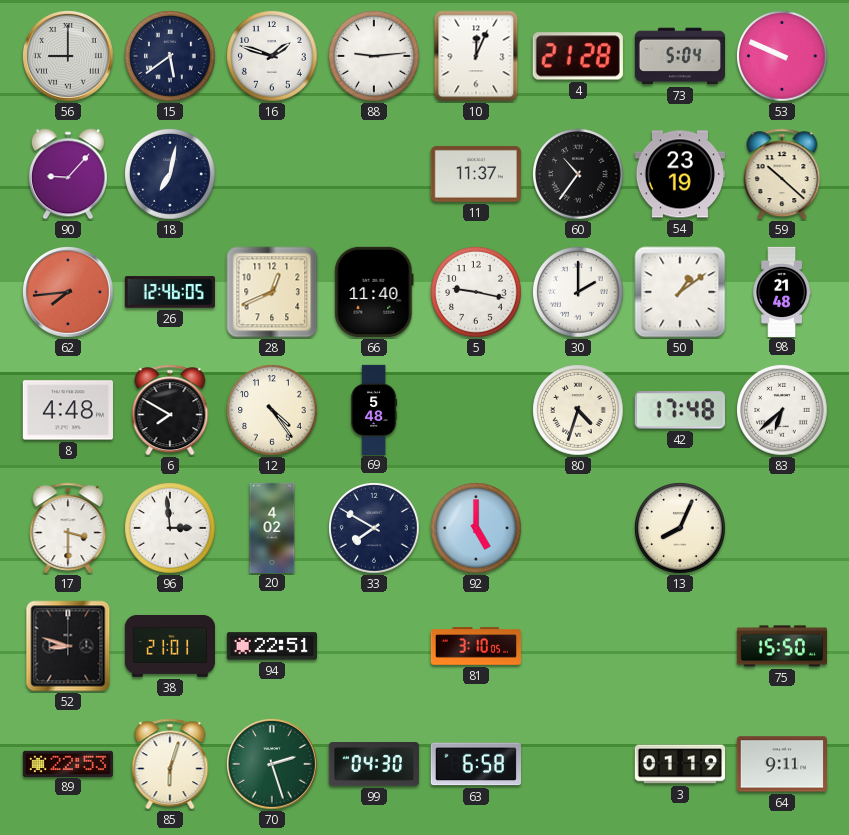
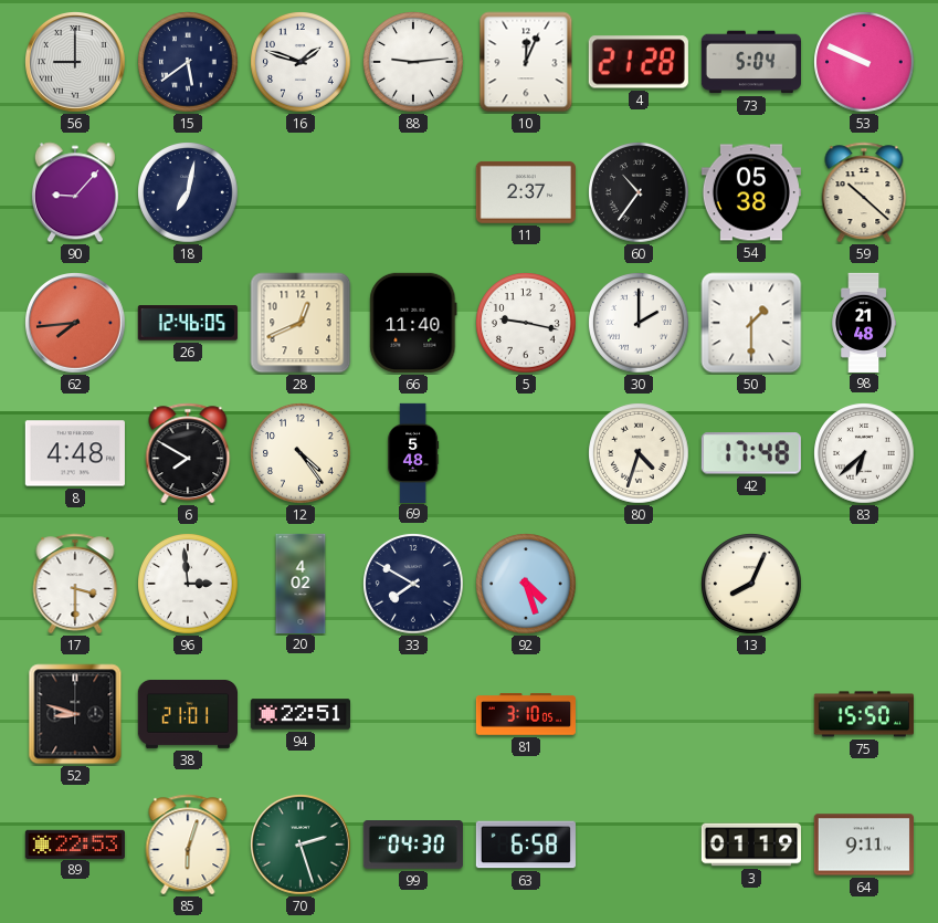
11: 11:37 -> 2:37 (526, 192)
54: 23:19 -> 05:38 (751, 192)
50: 1:09 -> 1:30 (751, 323)
92: 5:00 -> 4:27 (526, 584)
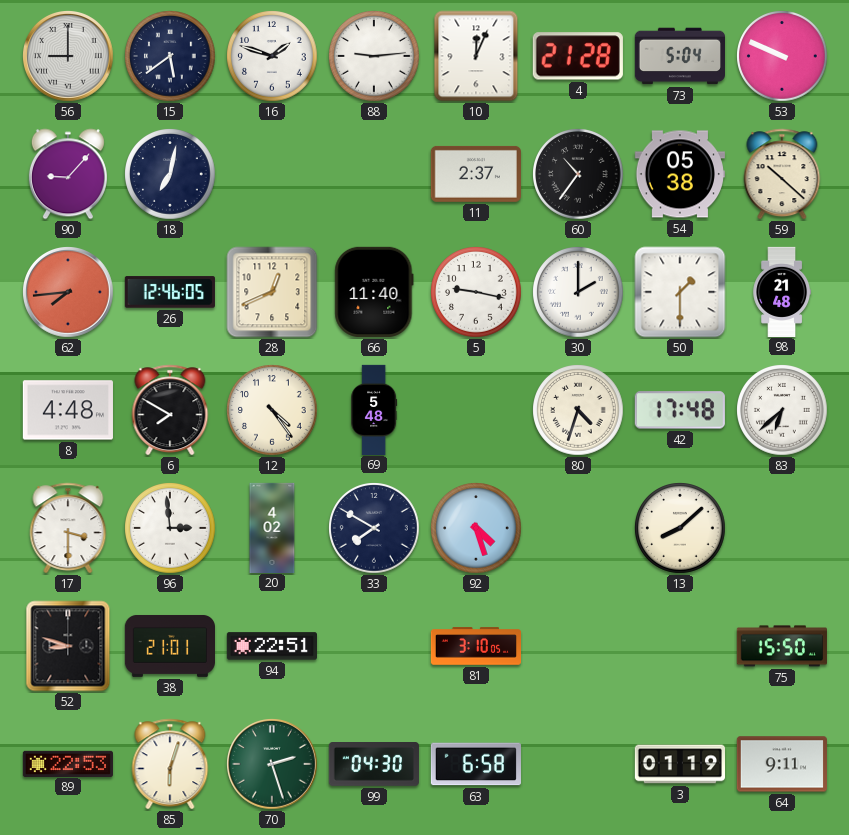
13: 8:04 -> 8:08 (680, 528)
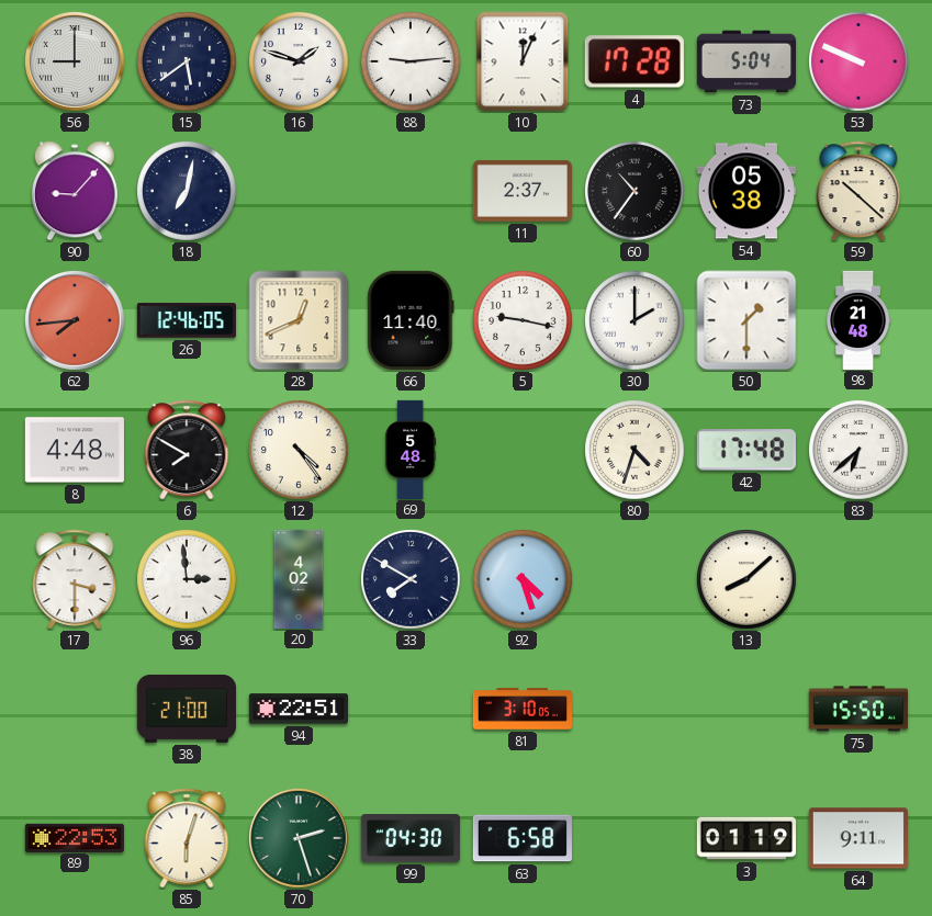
4: 21:28 -> 17:28 (635, 61)
52: 8:48 -> none (68, 646)
38: 21:01 -> 21:00 (186, 709)
